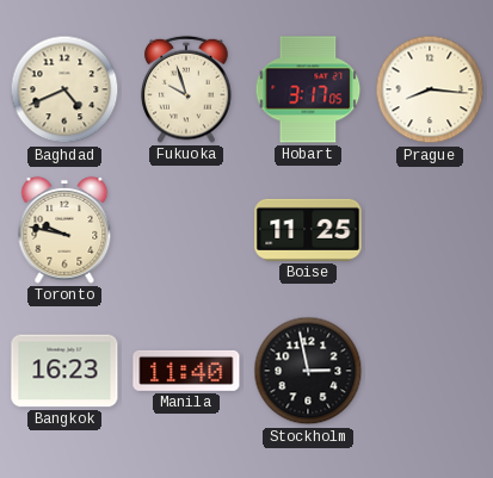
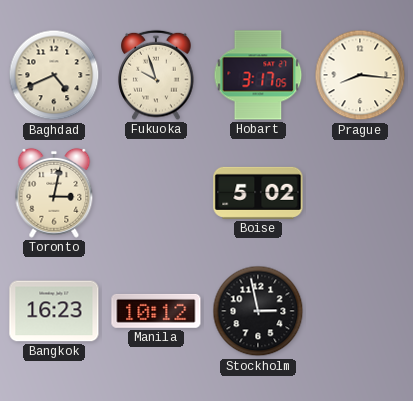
Toronto: 9:47 -> 3:02 (54, 193)
Boise: 11:25 -> 5:02 (258, 193)
Manila: 11:40 -> 10:12 (156, 311)
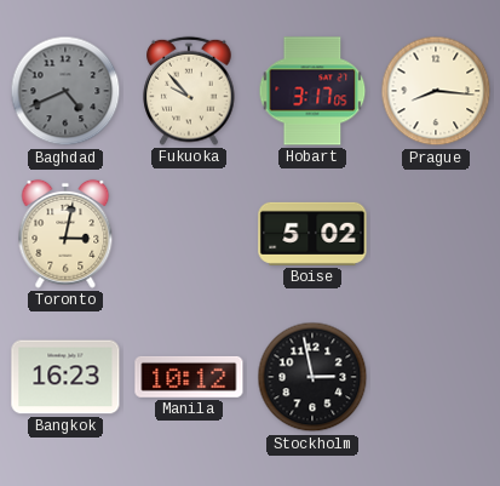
Baghdad dial: cream -> grey (65, 91)
Fukuoka: 9:57 -> 9:53 (189, 91)
